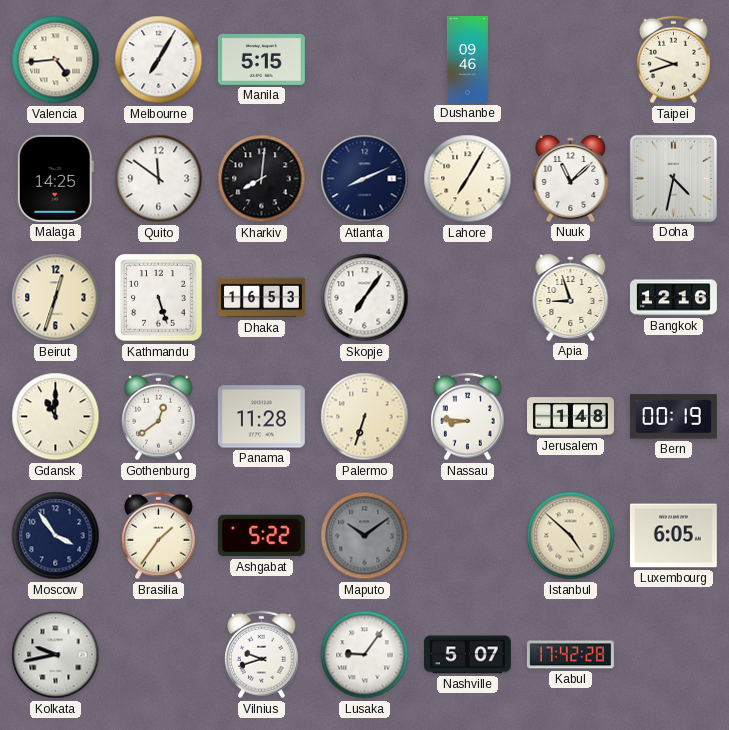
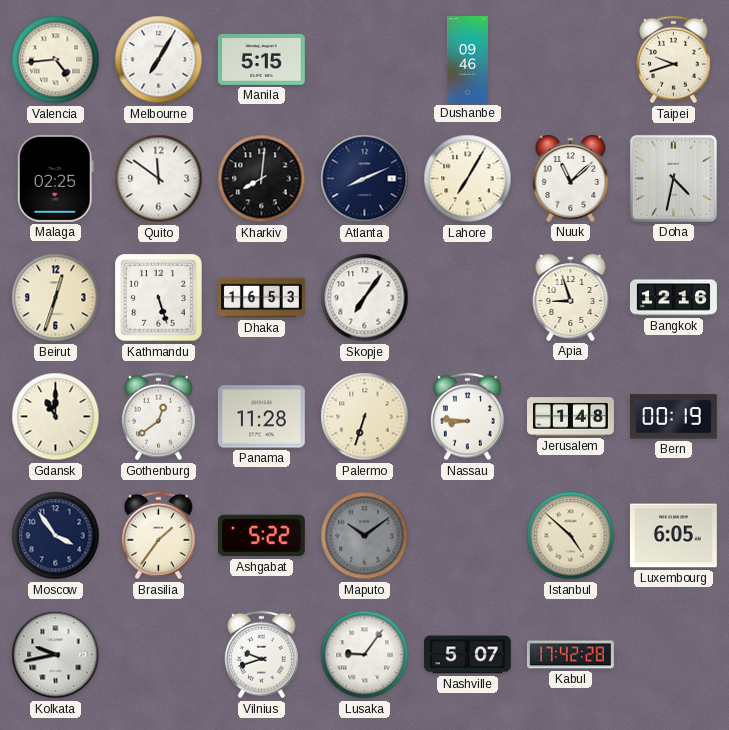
Malaga: 14:25 -> 02:25 (55, 178)
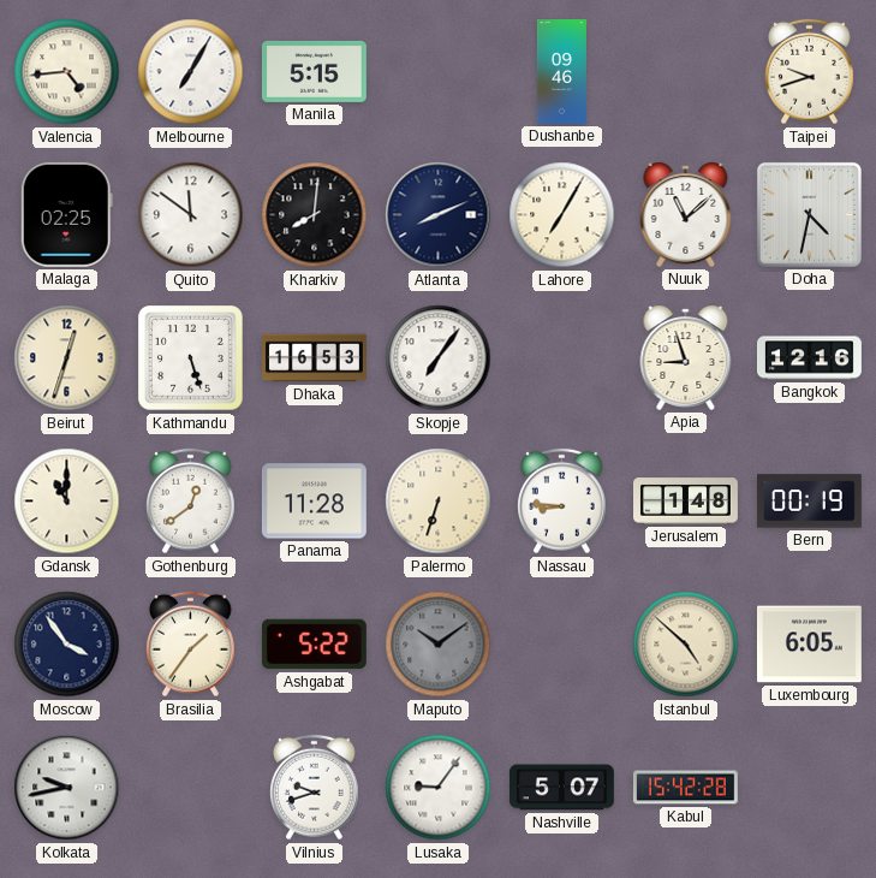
Kabul: 17:42 -> 15:42 (685, 788)
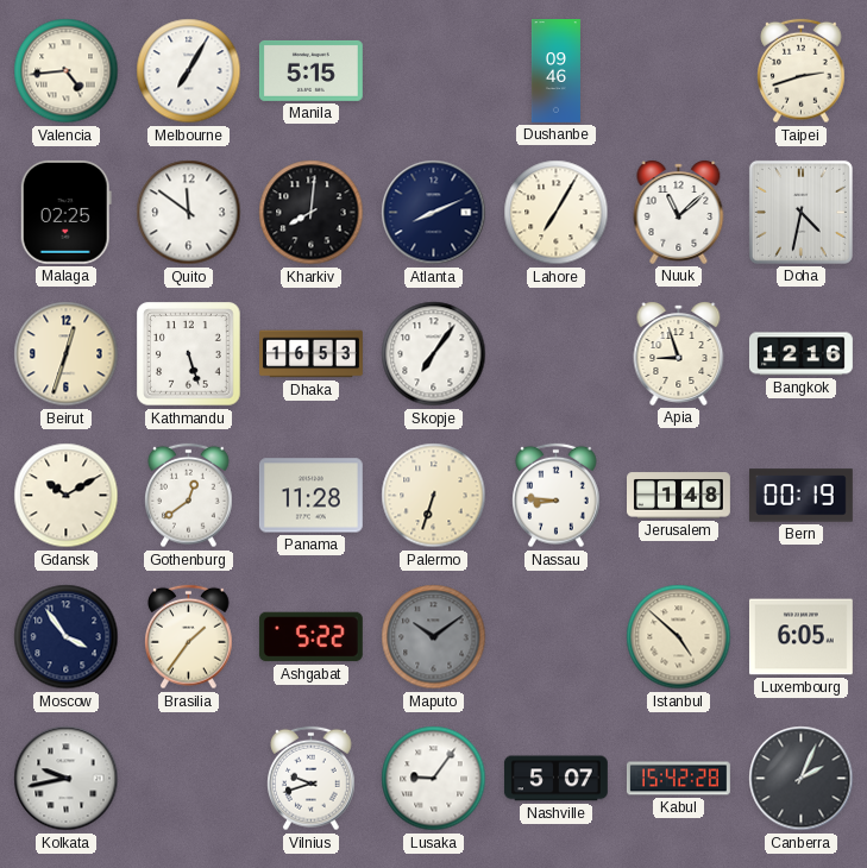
Taipei: 9:42 -> 2:42 (802, 71)
Gdansk: 11:00 -> 10:10 (67, 496)
Canberra: none -> 2:04 (802, 779)
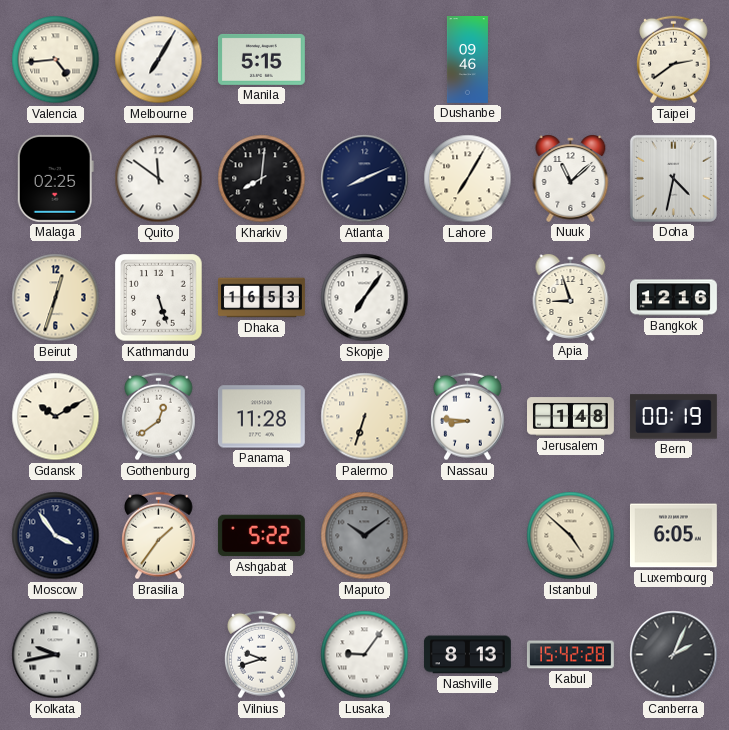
Taipei: 2:42 -> 2:39 (674, 60)
Nashville: 5:07 -> 8:13 (467, 655)
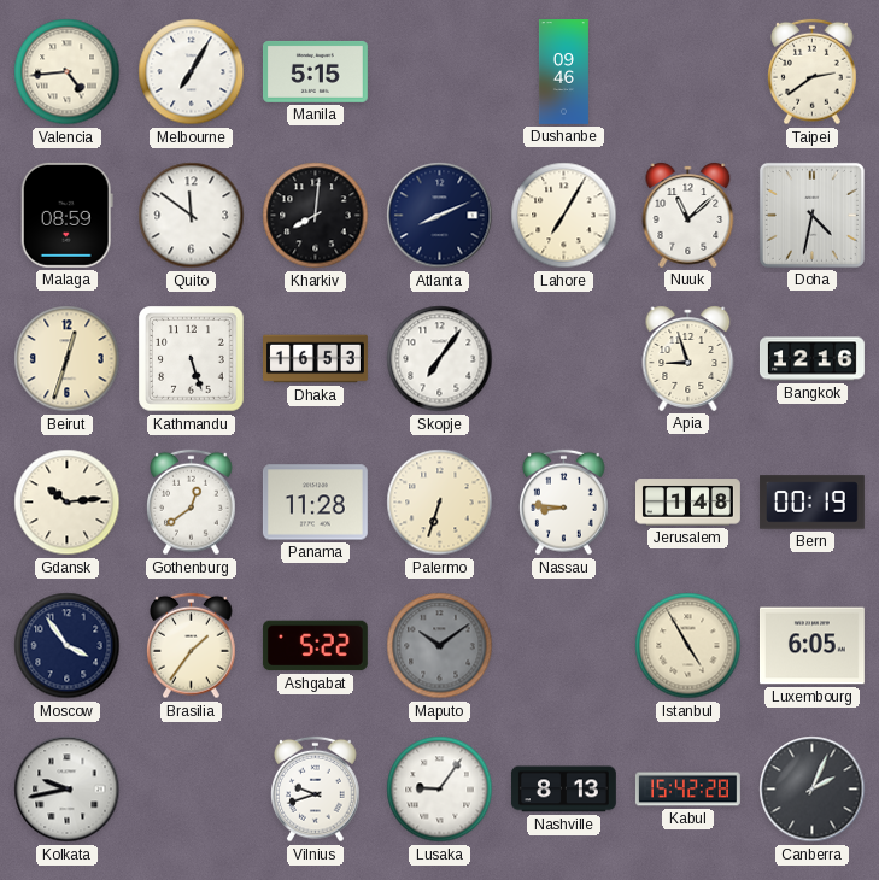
Malaga: 02:25 -> 08:59 (66, 215)
Gdansk: 10:10 -> 10:14 (68, 503)
Istanbul: 4:52 -> 4:55 (688, 646)
